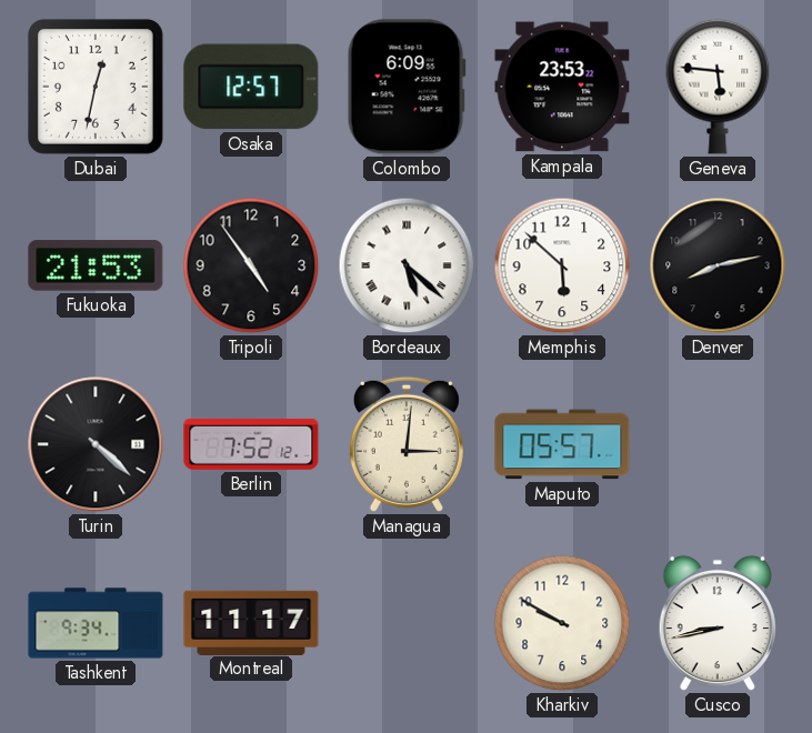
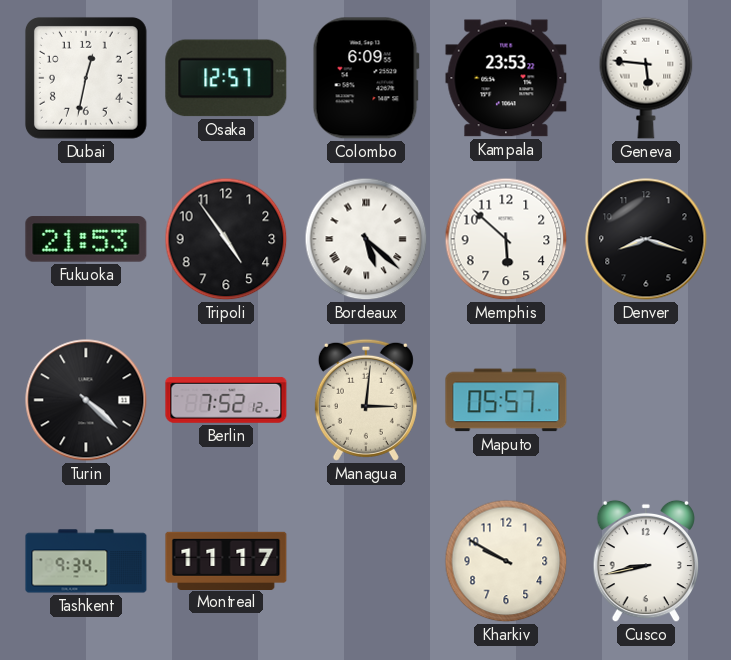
Denver: 8:13 -> 8:18 (646, 239)
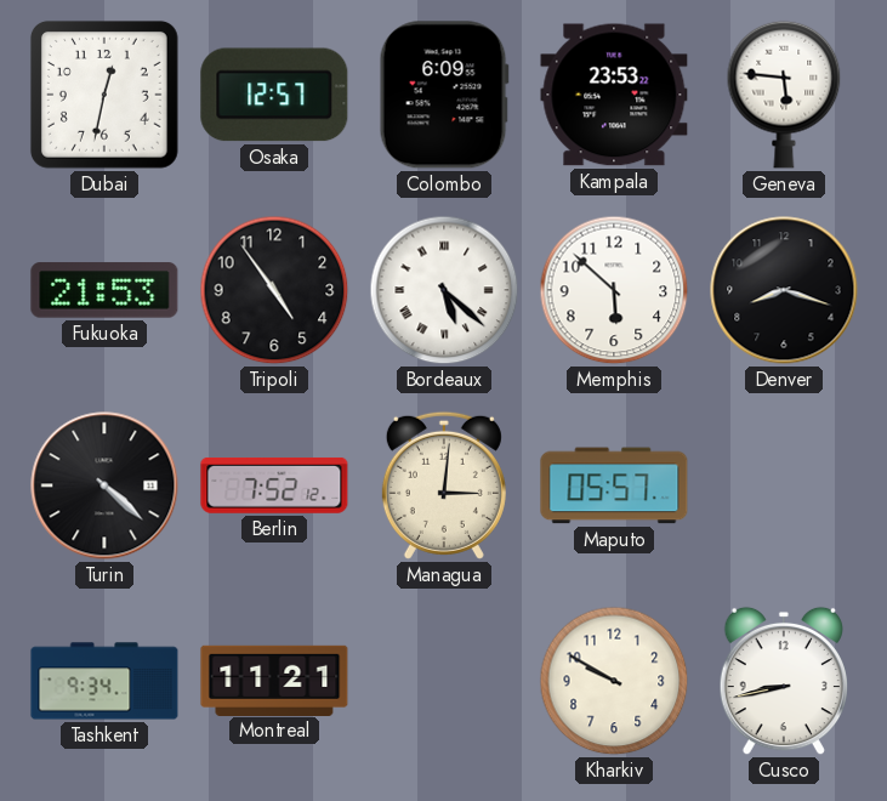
Montreal: 11:17 -> 11:21 (274, 680)
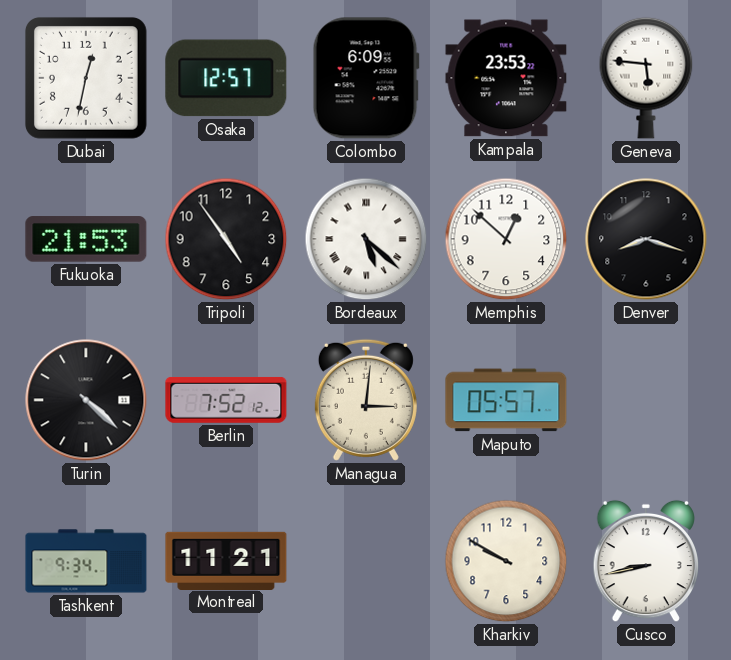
Memphis: 5:52 -> 12:52 (506, 239)
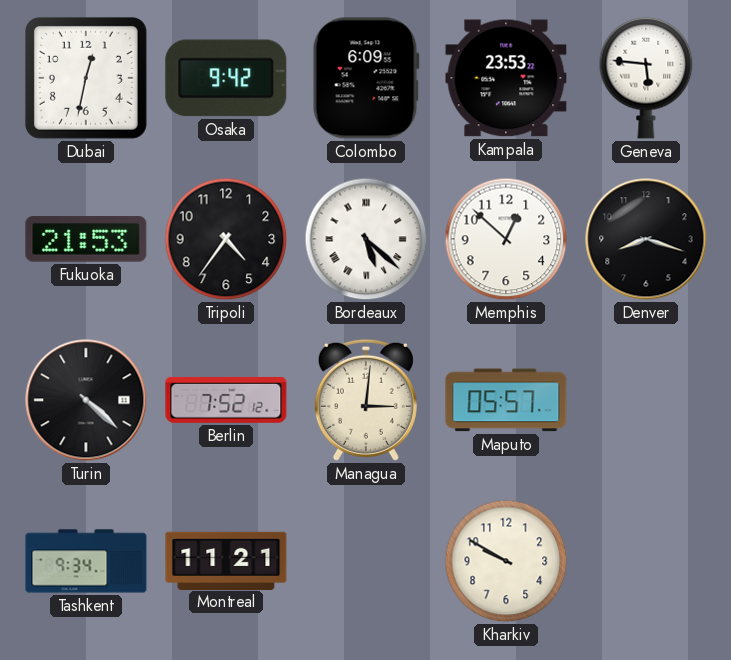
Osaka: 12:57 -> 9:42 (226, 78)
Tripoli: 4:54 -> 4:36 (226, 239)
Cusco: 8:43 -> none (645, 561)
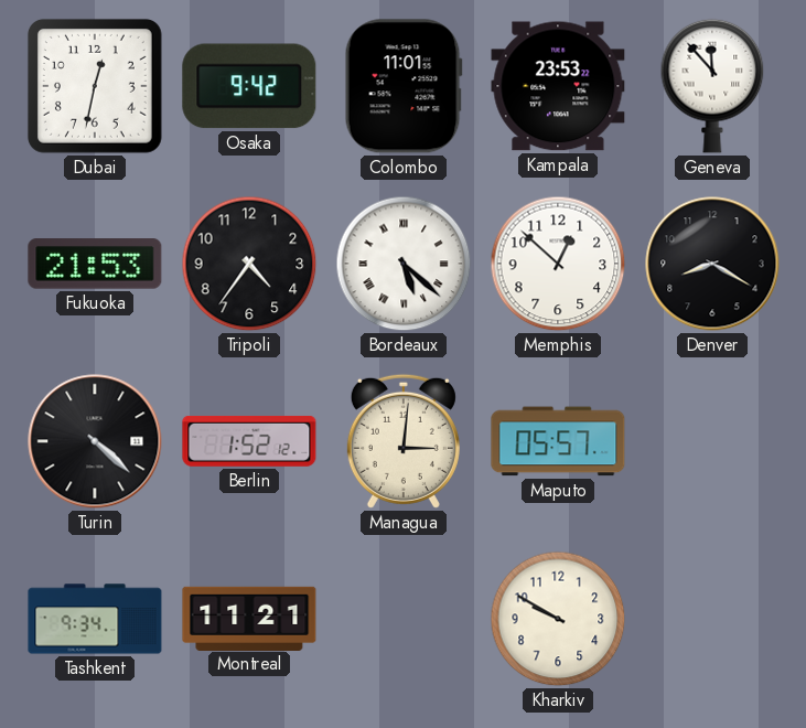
Colombo: 6:09 -> 11:01 (404, 86)
Geneva: 5:46 -> 11:53 (712, 86)
Denver: 8:18 -> 8:20 (712, 264)
Berlin: 7:52 -> 1:52 (249, 441)
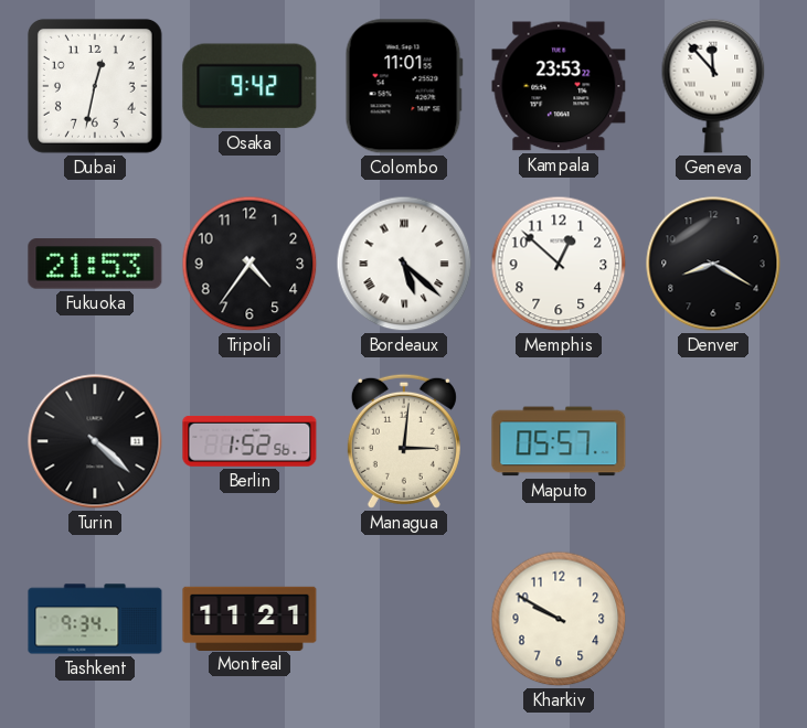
Berlin: 1:52:12 -> 1:52:56 (249, 441)
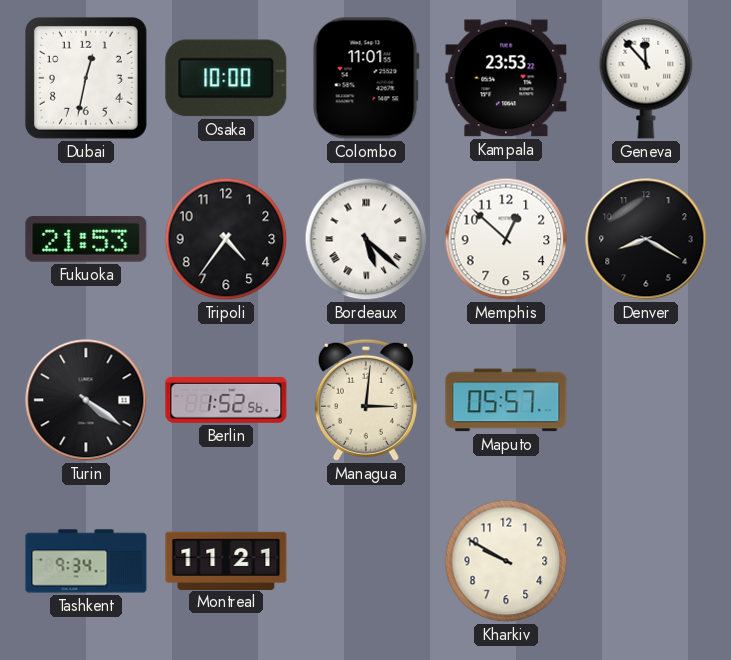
Osaka: 9:42 -> 10:00 (226, 78)
Turin: 4:22 -> 4:21 (86, 400)
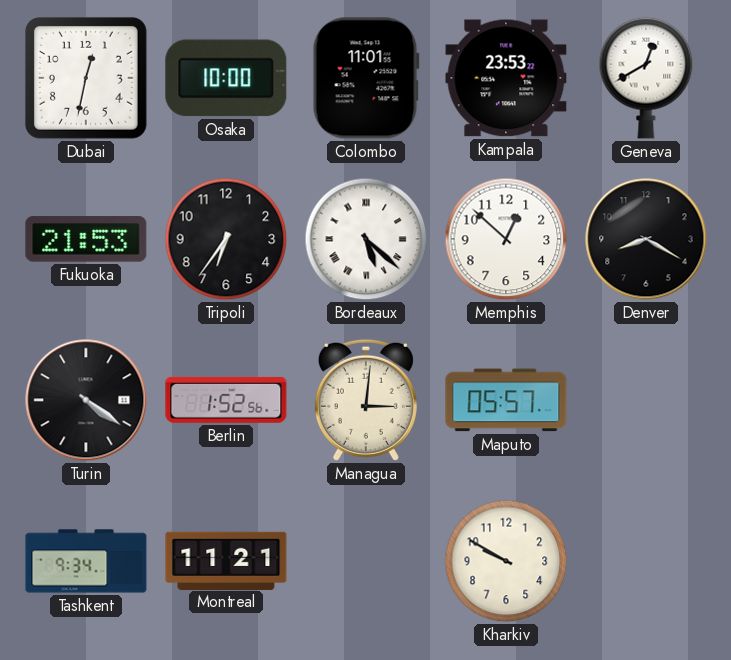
Geneva: 11:53 -> 12:40 (646, 78)
Tripoli: 4:36 -> 6:36 (226, 239)
